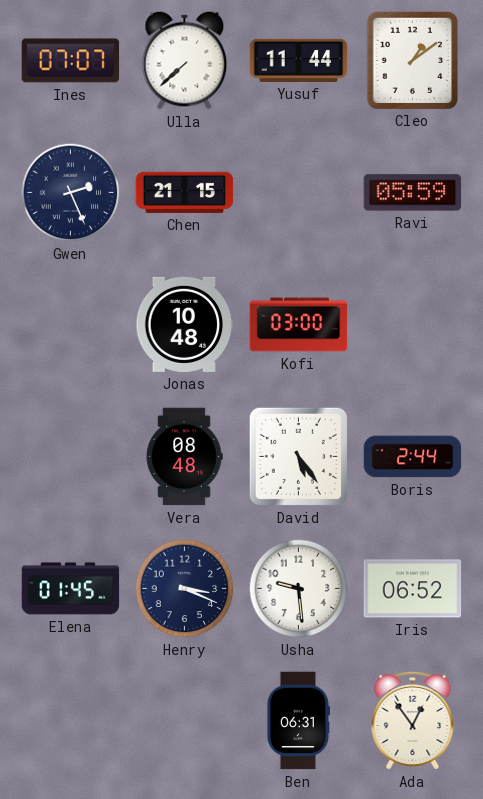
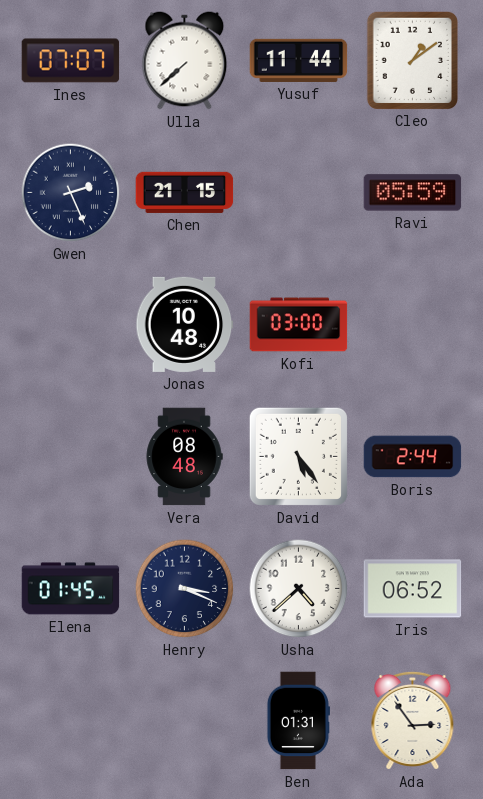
Usha: 9:29 -> 4:38 (299, 589)
Ben: 06:31 -> 01:31 (298, 721)
Ada: 12:54 -> 2:54 (413, 720)
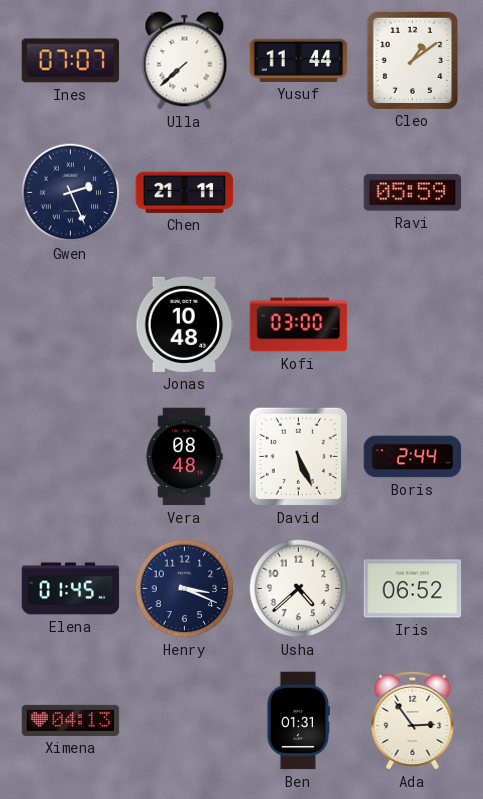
Chen: 21:15 -> 21:11 (185, 192)
David: 5:24 -> 5:26 (298, 456)
Ximena: none -> 04:13 (71, 720)
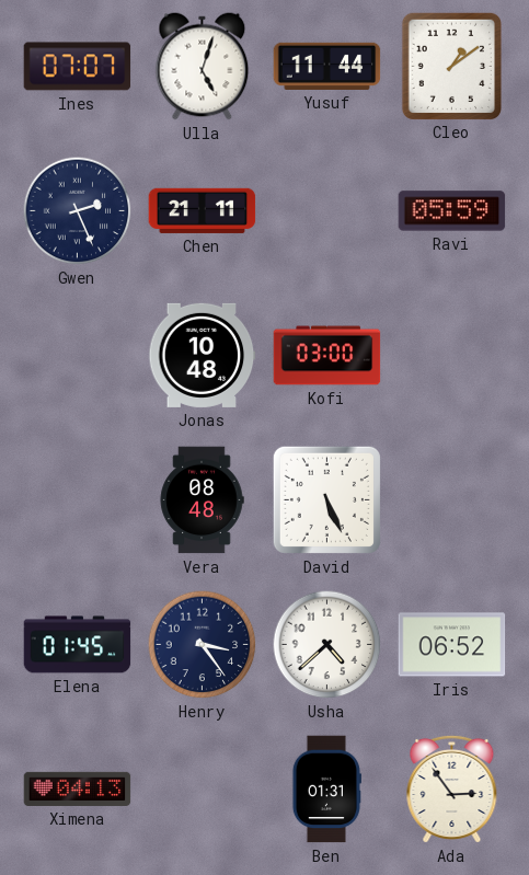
Ulla: 7:38 -> 5:03 (203, 67)
Boris: 2:44 -> none (413, 457)
Henry: 3:19 -> 3:24 (203, 645)
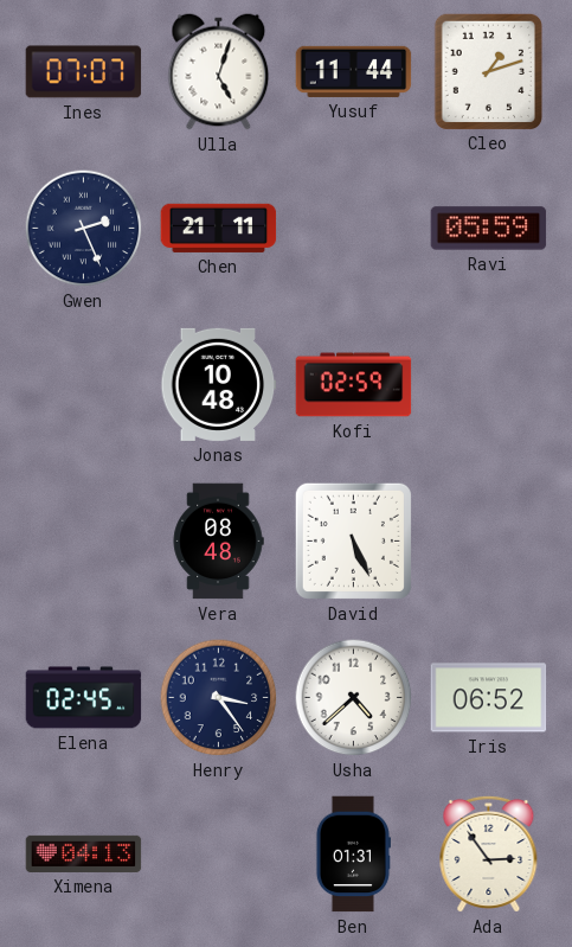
Cleo: 1:09 -> 1:12 (488, 71)
Kofi: 03:00 -> 02:59 (354, 385)
Elena: 01:45 -> 02:45 (84, 698)
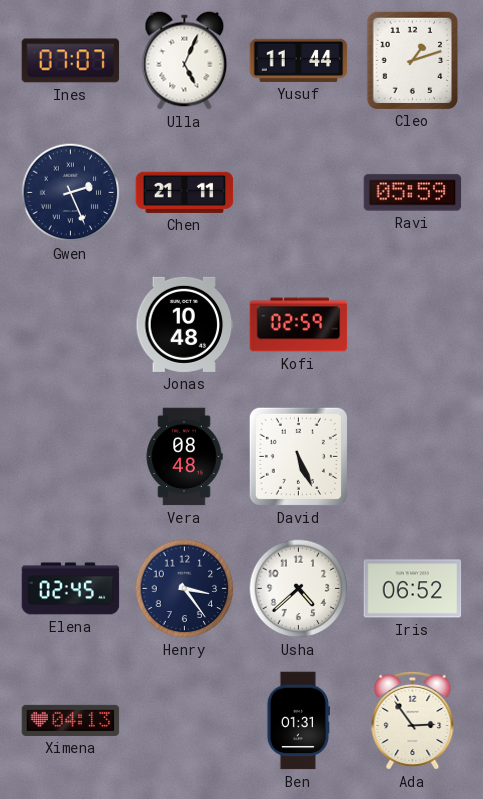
Ulla: 5:03 -> 5:04 (185, 61)
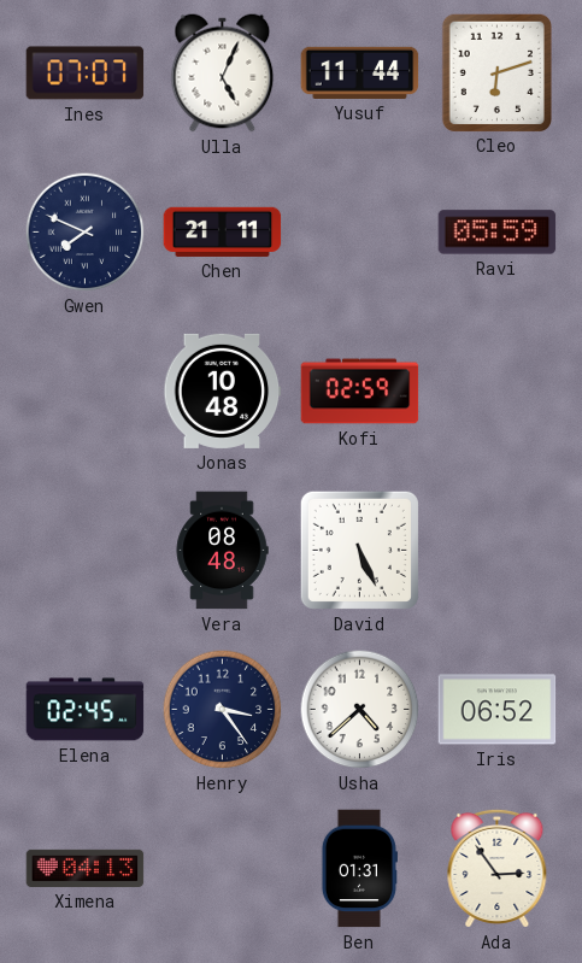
Cleo: 1:12 -> 6:12 (496, 72)
Gwen: 2:26 -> 7:49 (86, 233)
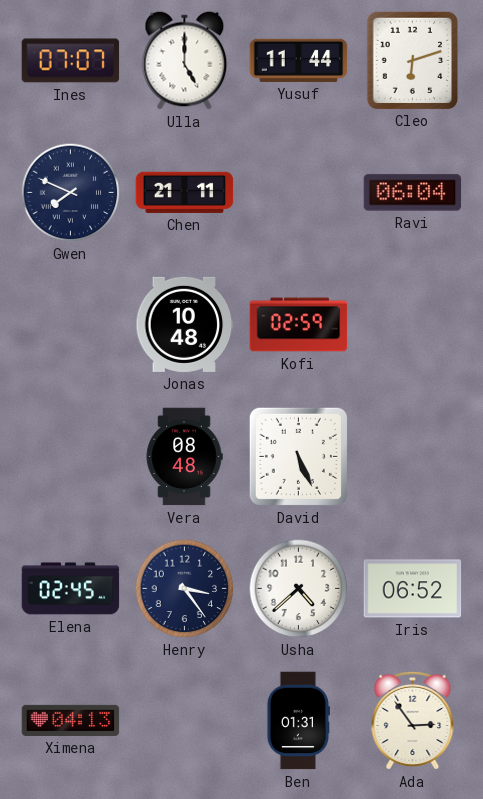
Ulla: 5:04 -> 5:00 (185, 61)
Ravi: 05:59 -> 06:04 (413, 193)
